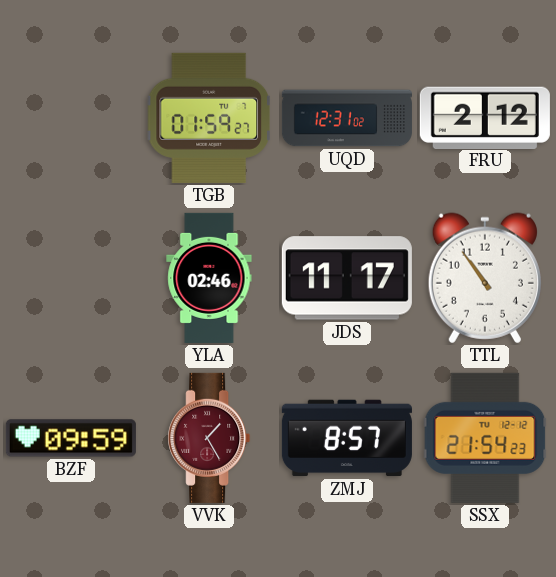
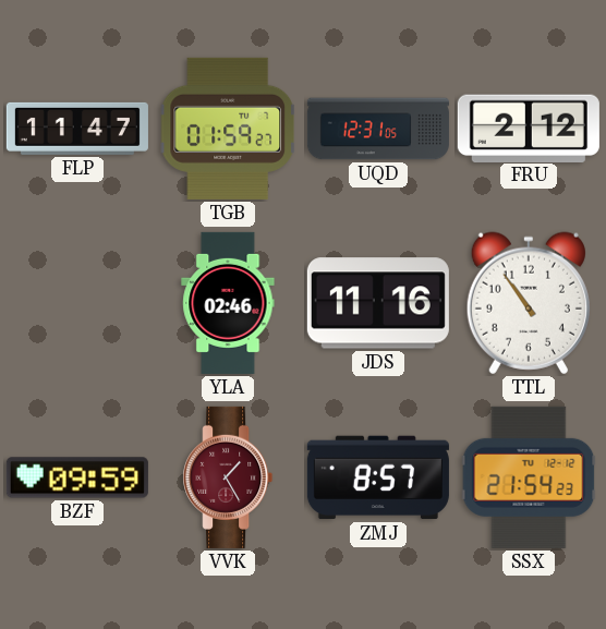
FLP: none -> 11:47 (77, 129)
UQD: 12:31:02 -> 12:31:05 (378, 129)
JDS: 11:17 -> 11:16 (378, 303)
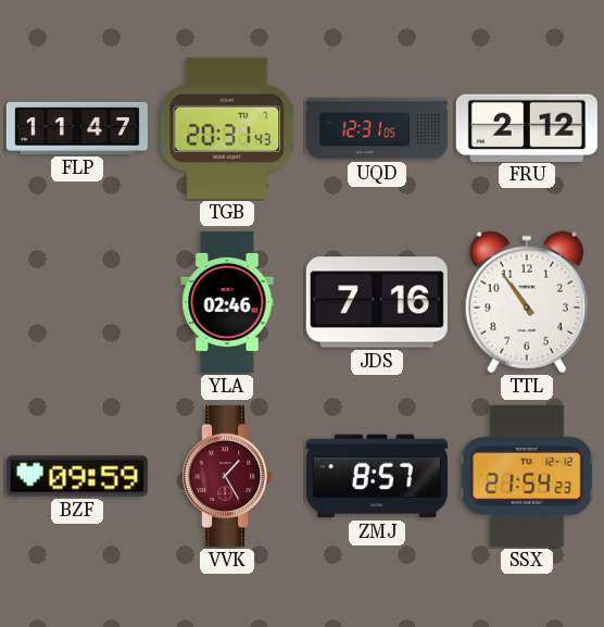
TGB: 01:59 -> 20:31 (227, 128)
JDS: 11:16 -> 7:16 (377, 302)
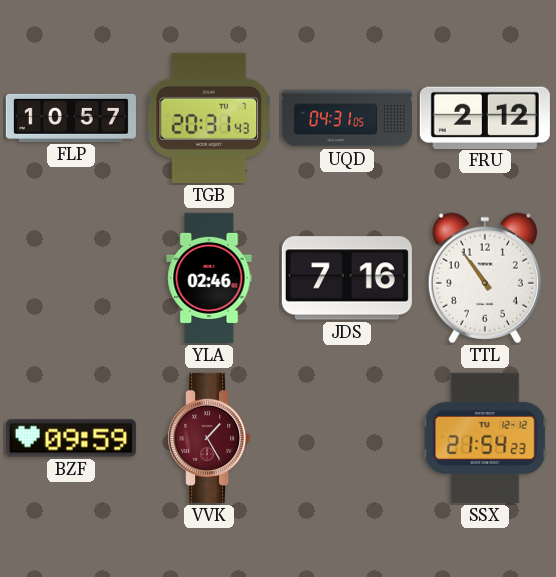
FLP: 11:47 -> 10:57 (71, 118)
UQD: 12:31 -> 04:31 (347, 118)
ZMJ: 8:57 -> none (377, 476)
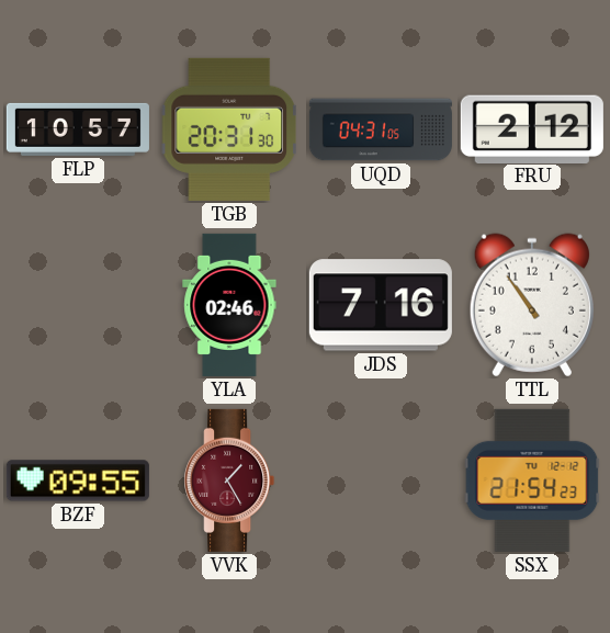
TGB: 20:31:43 -> 20:31:30 (229, 129)
BZF: 09:59 -> 09:55 (78, 481)
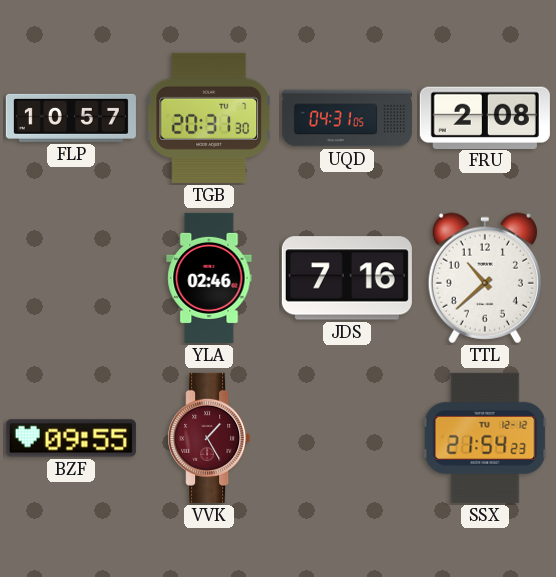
FRU: 2:12 -> 2:08 (485, 117)
TTL: 10:54 -> 10:38 (485, 278)
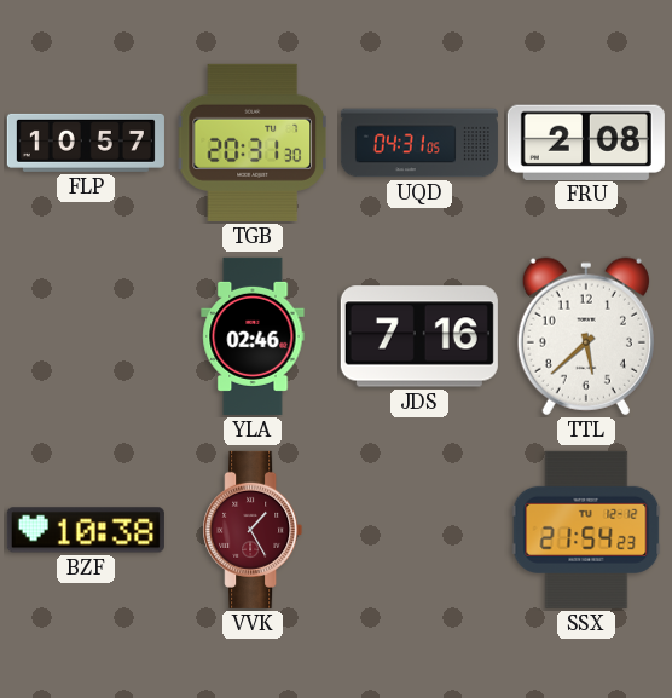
TTL: 10:38 -> 5:38 (586, 336)
BZF: 09:55 -> 10:38 (86, 530)
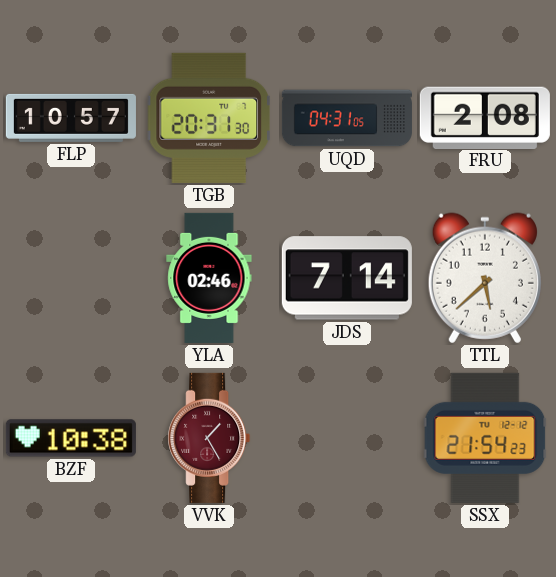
JDS: 7:16 -> 7:14 (347, 278)
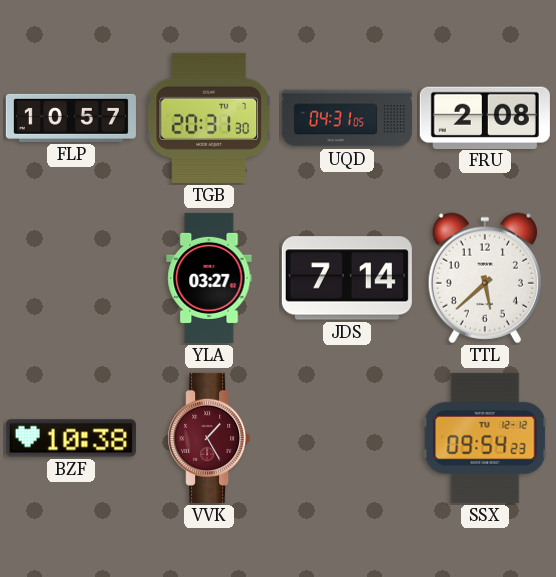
YLA: 02:46 -> 03:27 (209, 278)
SSX: 21:54 -> 09:54 (485, 438)
